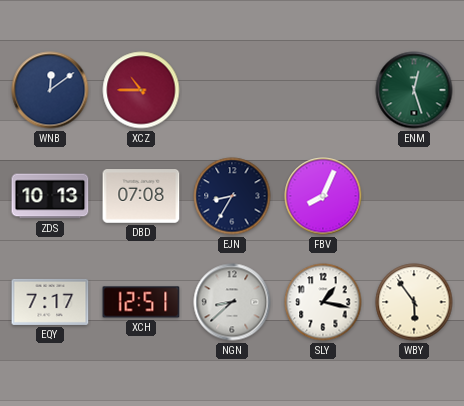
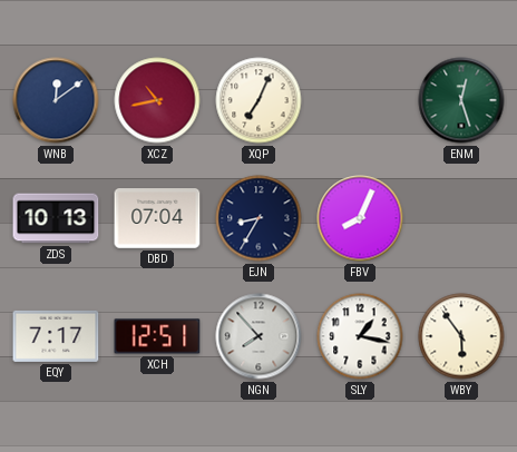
XCZ: 10:45 -> 10:43 (157, 100)
XQP: none -> 7:04 (258, 100)
DBD: 07:08 -> 07:04 (157, 218)
NGN: 8:38 -> 7:53 (258, 336)
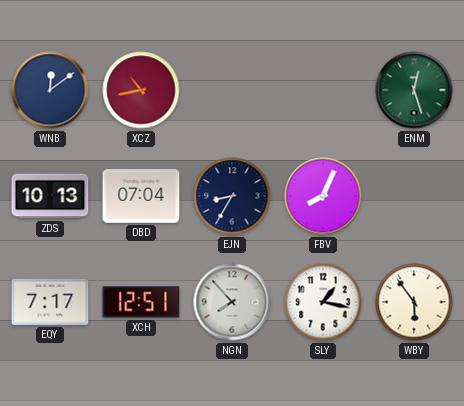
XQP: 7:04 -> none (258, 100)
